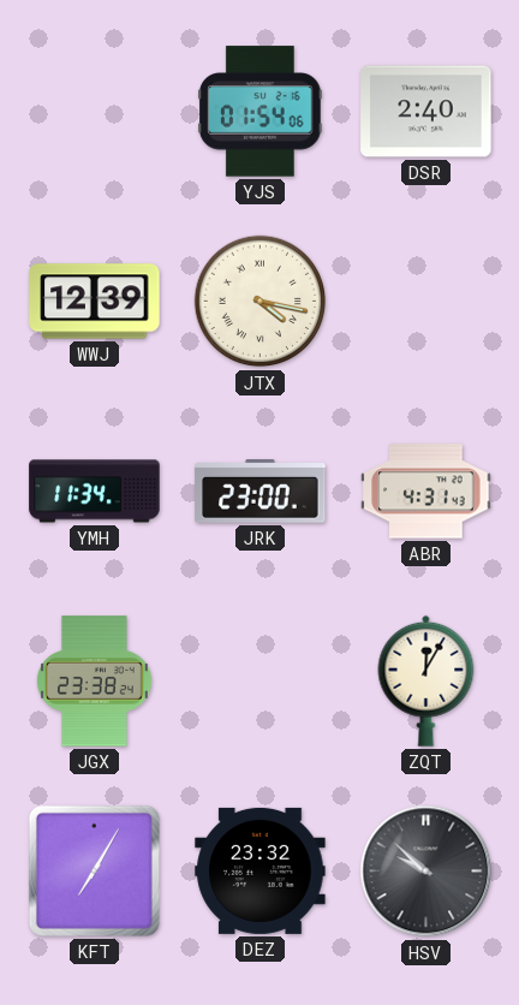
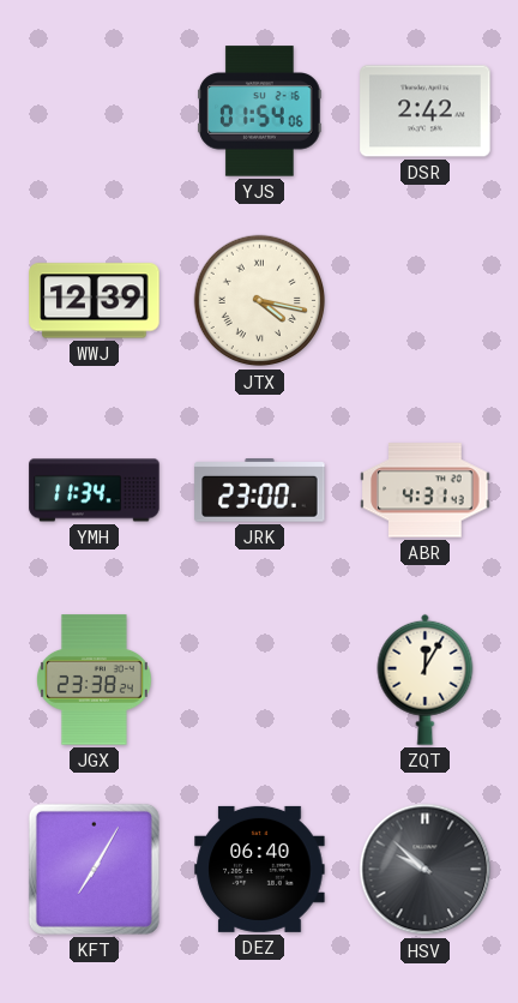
DSR: 2:40 -> 2:42 (426, 112)
DEZ: 23:32 -> 06:40 (260, 869)
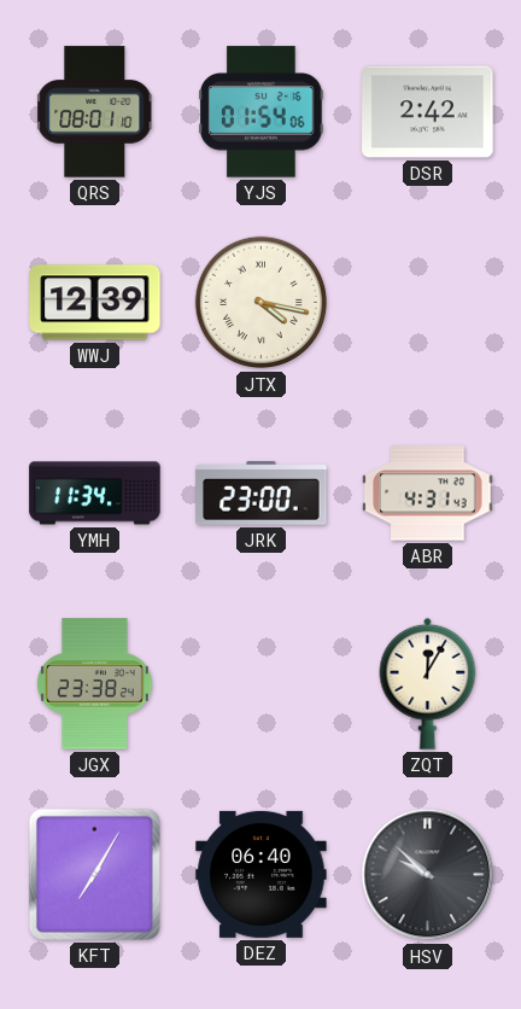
QRS: none -> 08:01 (95, 112)
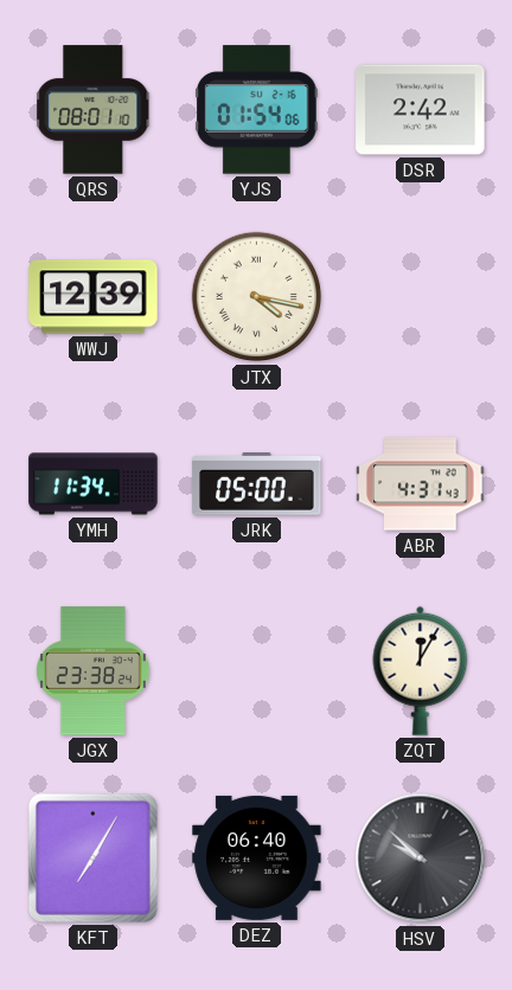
JRK: 23:00 -> 05:00 (257, 484)
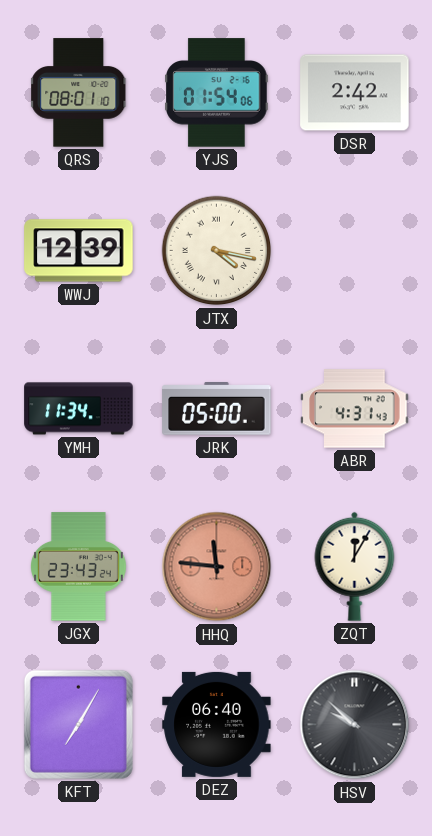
JGX: 23:38 -> 23:43 (78, 567)
HHQ: none -> 11:46 (217, 567)
